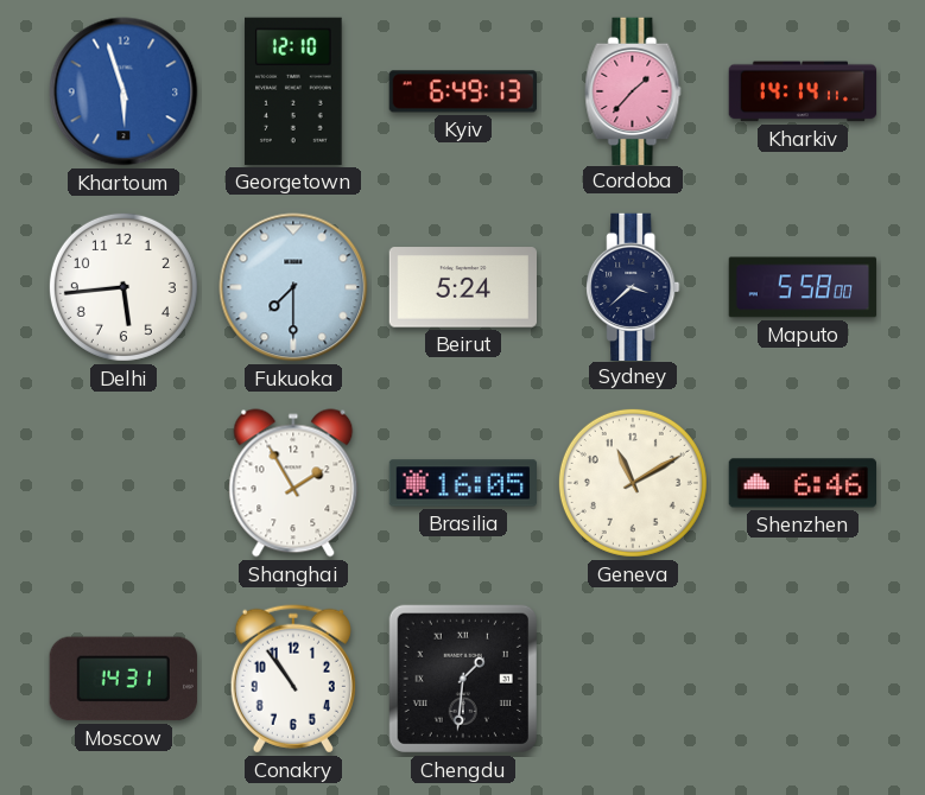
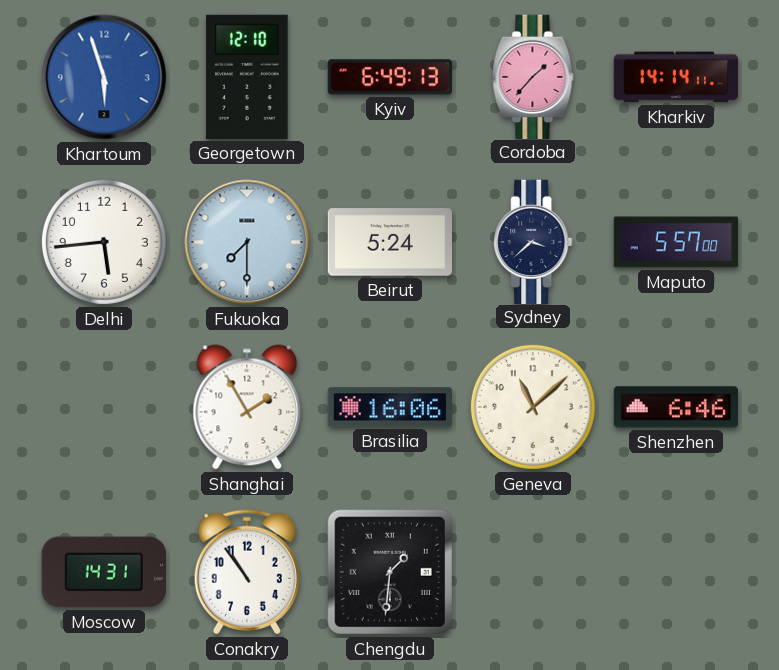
Maputo: 5:58 -> 5:57 (676, 242)
Brasilia: 16:05 -> 16:06 (390, 407)
Geneva: 11:10 -> 11:08 (533, 407)
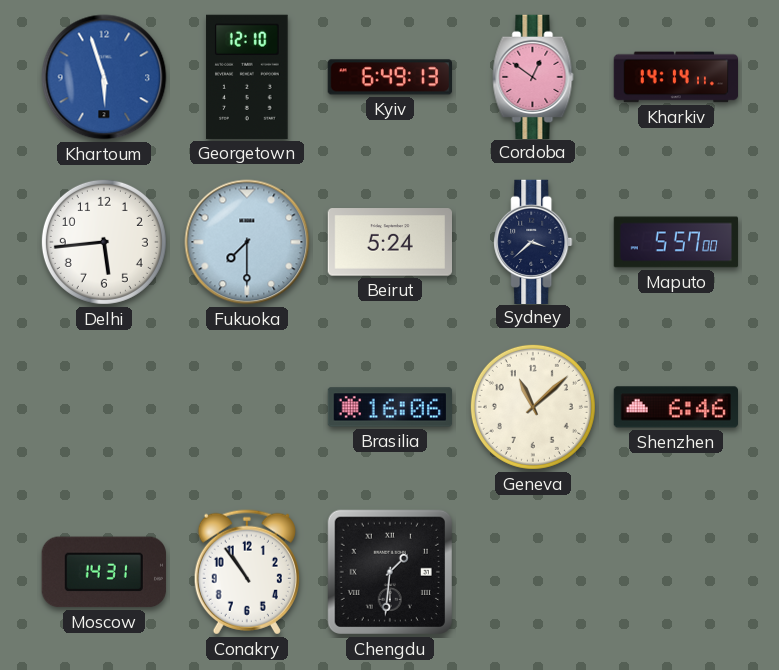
Cordoba: 1:37 -> 12:51 (533, 76)
Shanghai: 1:55 -> none (247, 407)
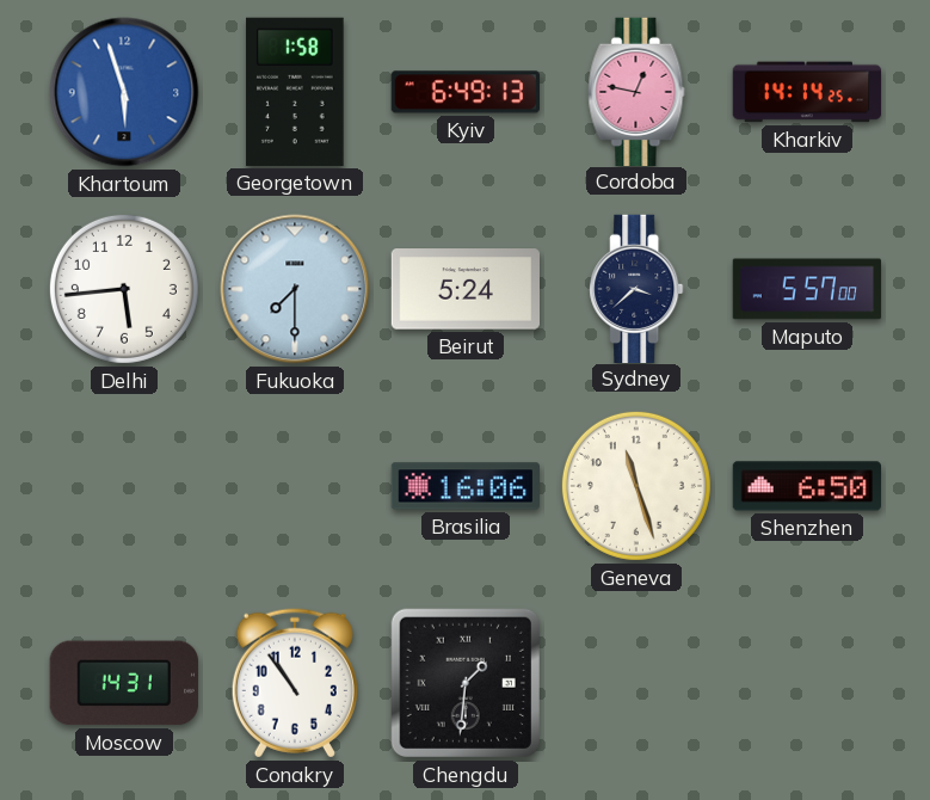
Georgetown: 12:10 -> 1:58 (295, 92)
Cordoba: 12:51 -> 12:47 (636, 91)
Kharkiv: 14:14:11 -> 14:14:25 (807, 92)
Geneva: 11:08 -> 11:27 (636, 486)
Shenzhen: 6:46 -> 6:50 (806, 486)
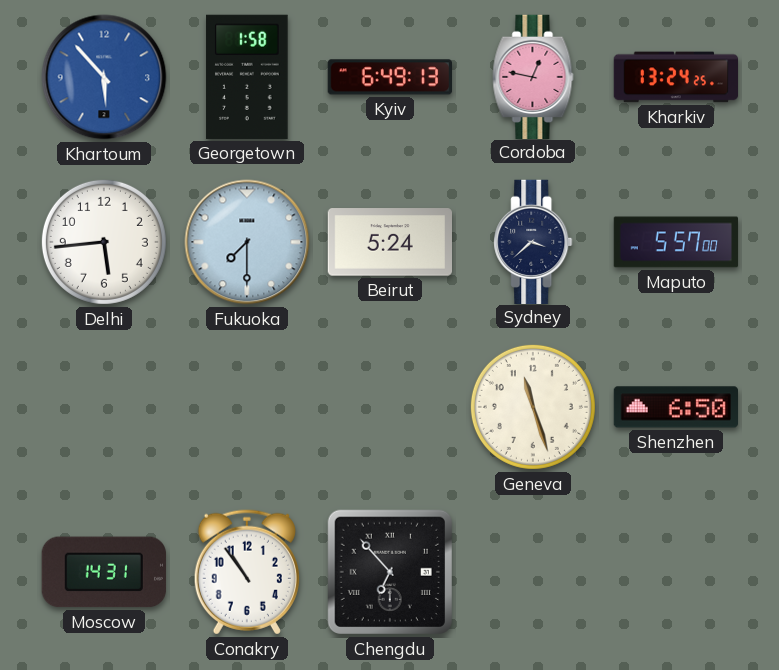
Khartoum: 5:57 -> 5:53 (104, 77)
Kharkiv: 14:14 -> 13:24 (676, 77)
Brasilia: 16:06 -> none (466, 486)
Chengdu: 1:31 -> 6:53 (390, 572)
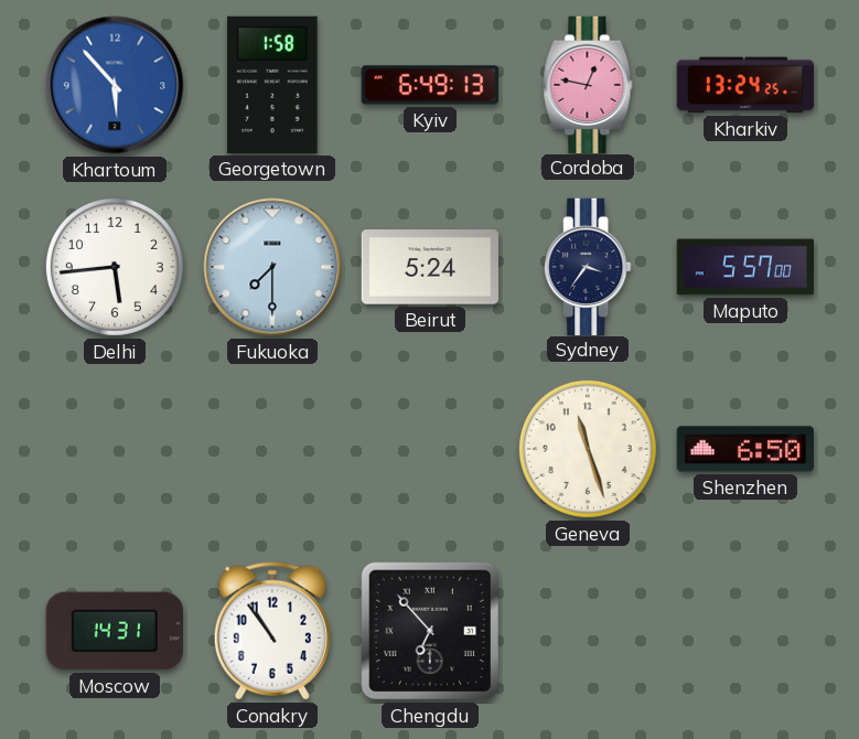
Sydney: 3:38 -> 3:36 (588, 266)
